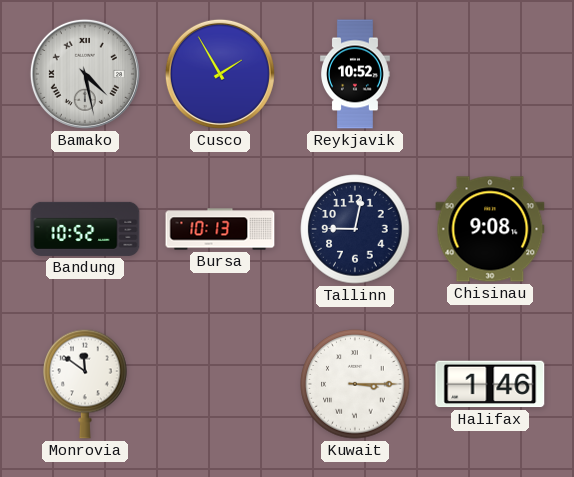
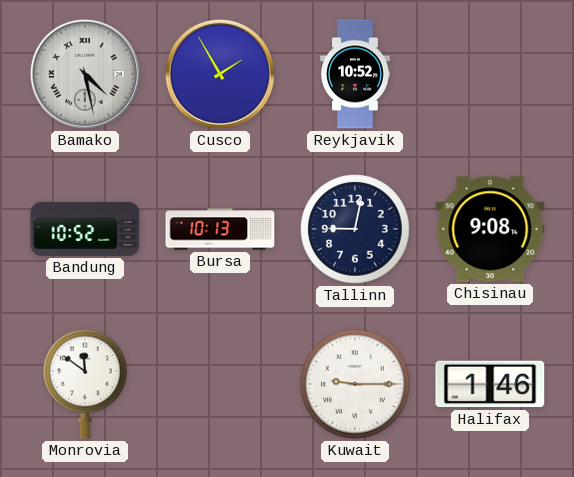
Kuwait: 3:15 -> 9:15 (355, 384)
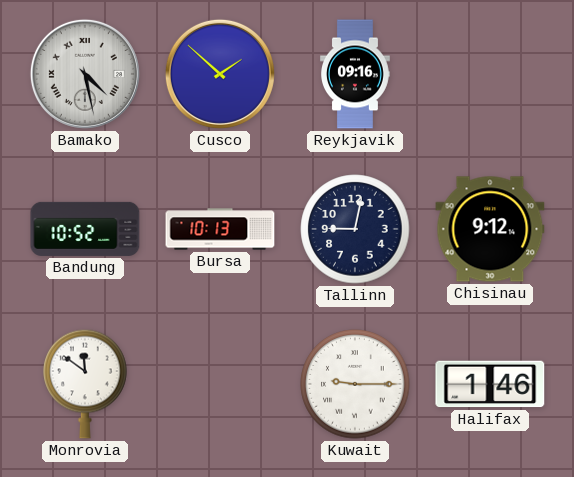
Cusco: 1:55 -> 1:52 (220, 74)
Reykjavik: 10:52 -> 09:16 (356, 74)
Chisinau: 9:08 -> 9:12 (490, 229)
